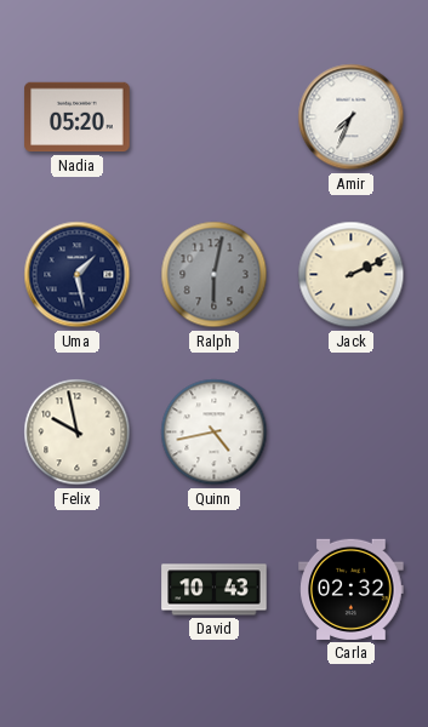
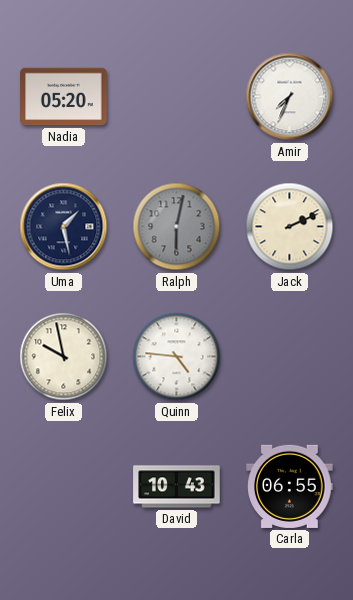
Quinn: 4:43 -> 4:46 (177, 357)
Carla: 02:32 -> 06:55 (290, 486)
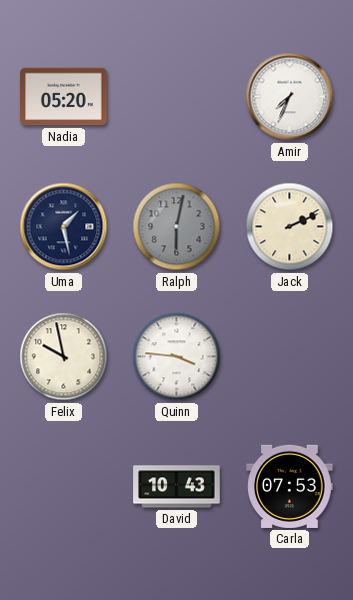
Quinn: 4:46 -> 3:46 (177, 357)
Carla: 06:55 -> 07:53 (290, 486)
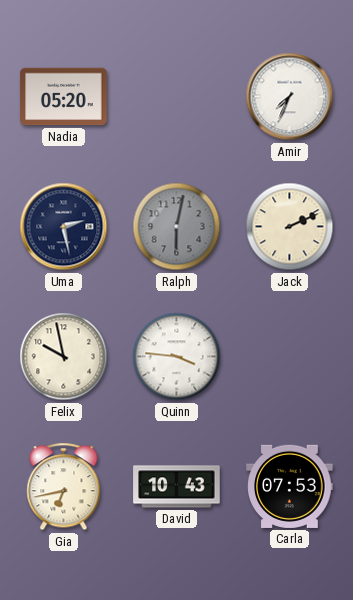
Uma: 1:28 -> 2:28 (64, 227)
Gia: none -> 6:43 (64, 487)
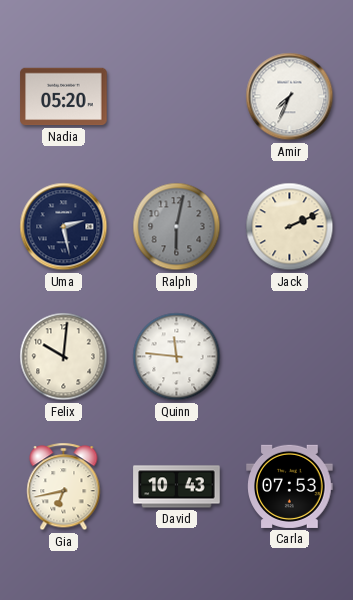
Felix: 9:58 -> 10:01 (64, 357)
Quinn: 3:46 -> 11:46 (177, 357)
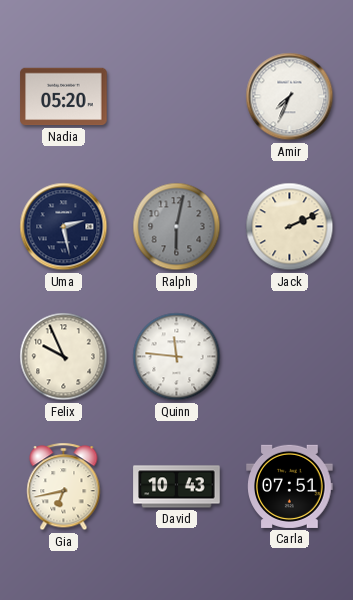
Felix: 10:01 -> 9:56 (64, 357)
Carla: 07:53 -> 07:51 (290, 486)
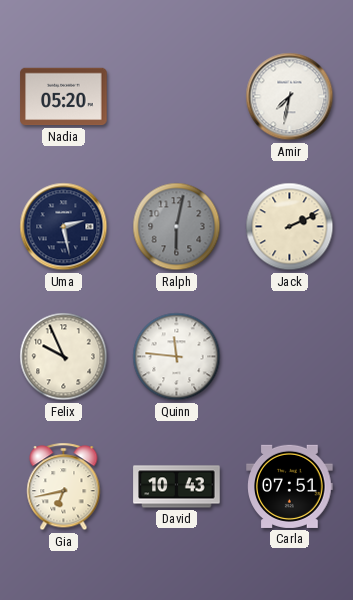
Amir: 7:34 -> 7:32 (290, 97)
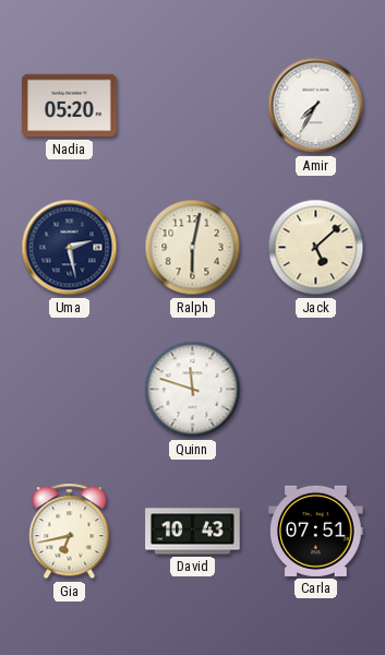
Amir: 7:32 -> 7:35 (316, 106)
Ralph dial: grey -> cream (193, 248)
Jack: 2:11 -> 5:08 (316, 248)
Felix: 9:56 -> none (64, 357)
Quinn: 11:46 -> 11:48 (193, 390)
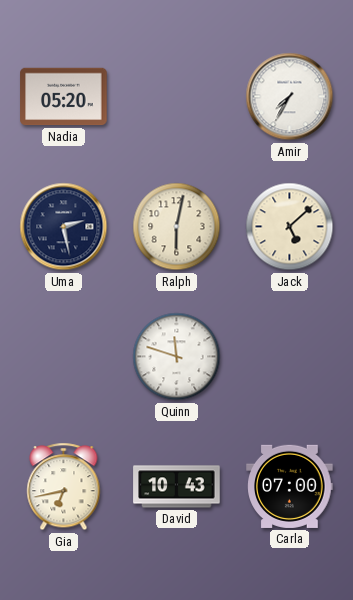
Carla: 07:51 -> 07:00 (290, 486)
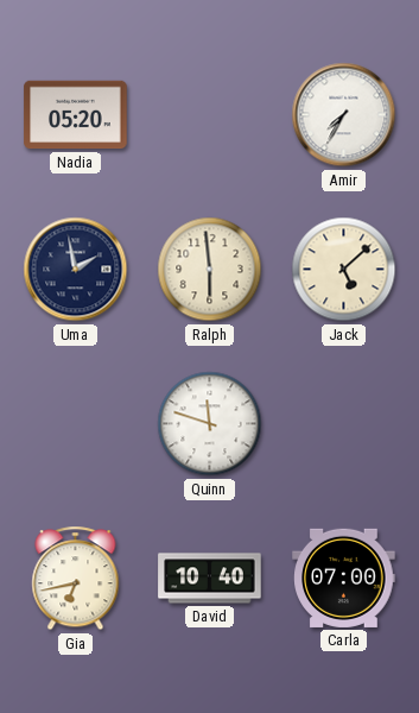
Uma: 2:28 -> 1:58 (76, 270)
Ralph: 6:02 -> 5:59 (210, 270)
David: 10:43 -> 10:40 (210, 579)
